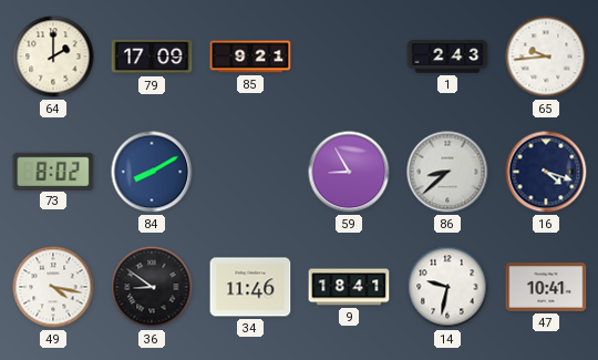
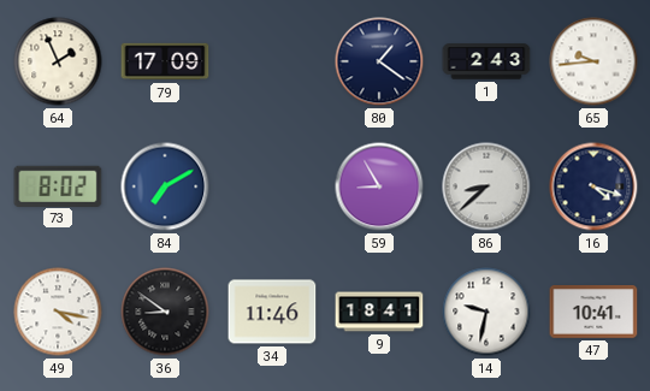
64: 2:00 -> 1:56 (58, 61)
85: 9:21 -> none (250, 56)
80: none -> 1:21 (379, 61)
84: 8:10 -> 7:10 (165, 186)
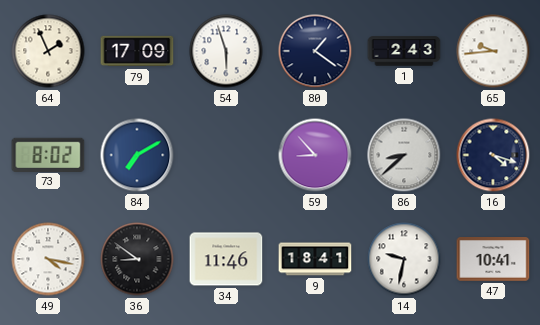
54: none -> 5:57 (226, 51)
59: 8:55 -> 8:53 (315, 155)
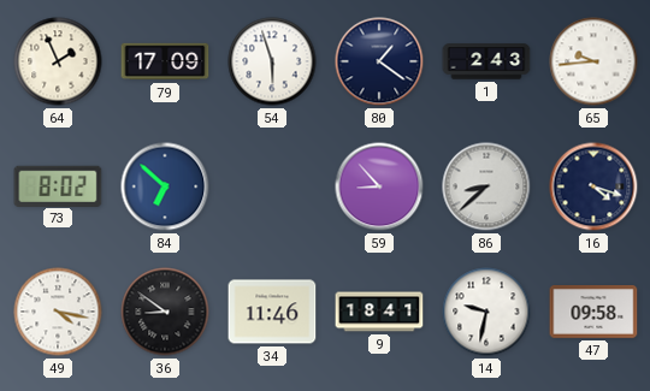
84: 7:10 -> 6:52 (165, 186)
47: 10:41 -> 09:58 (593, 313)
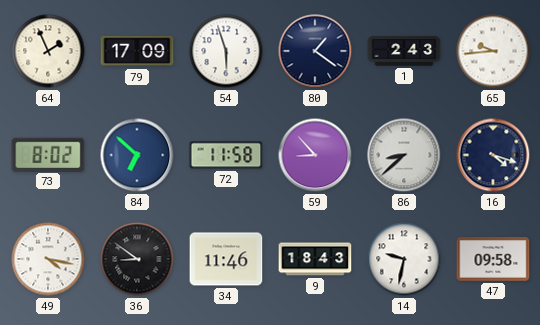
72: none -> 11:58 (226, 155)
9: 18:41 -> 18:43 (315, 259)
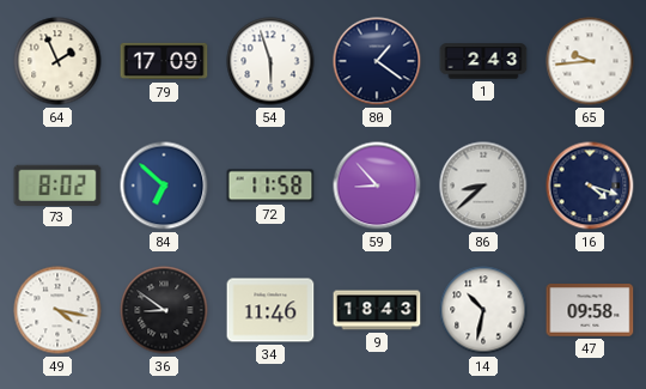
14: 9:32 -> 10:32 (483, 310)
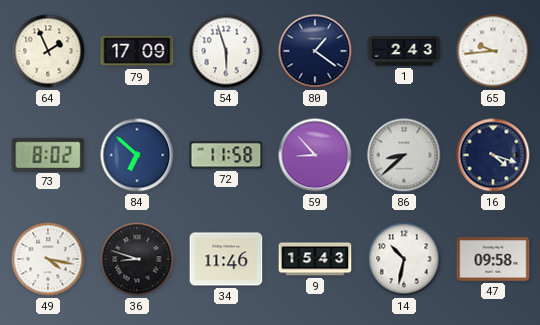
36: 8:51 -> 8:48 (137, 259)
9: 18:43 -> 15:43 (315, 259)
